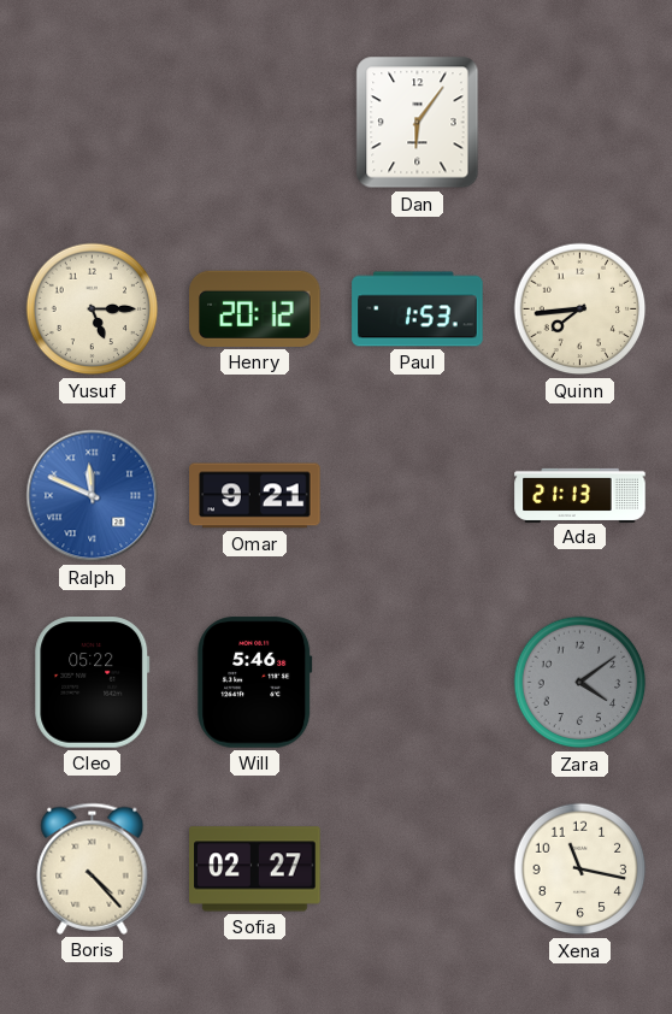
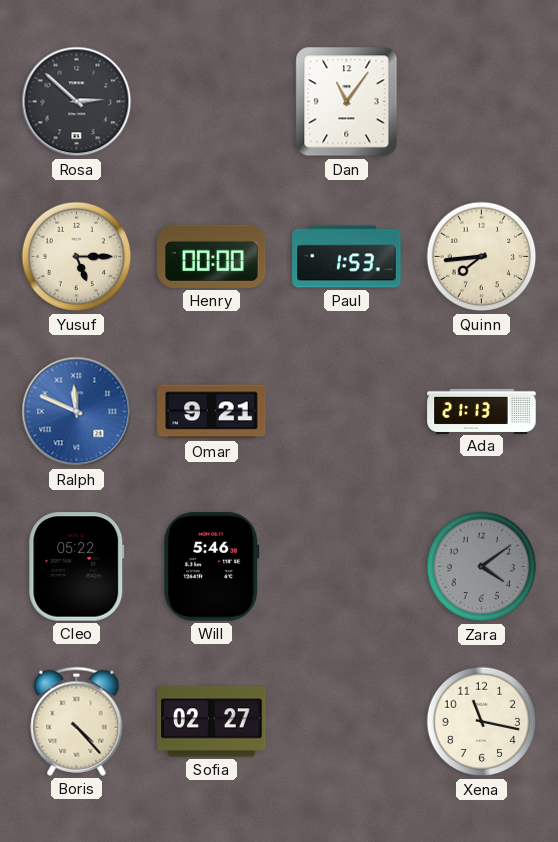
Rosa: none -> 2:52 (77, 102)
Dan: 6:06 -> 11:06 (347, 102)
Henry: 20:12 -> 00:00 (212, 256)
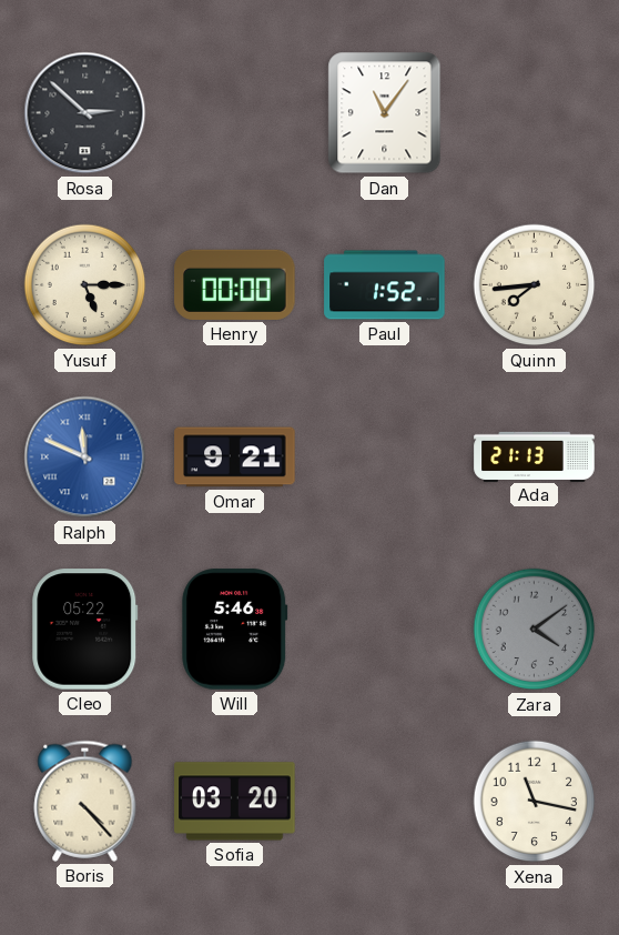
Paul: 1:53 -> 1:52 (385, 285)
Sofia: 02:27 -> 03:20 (235, 802)
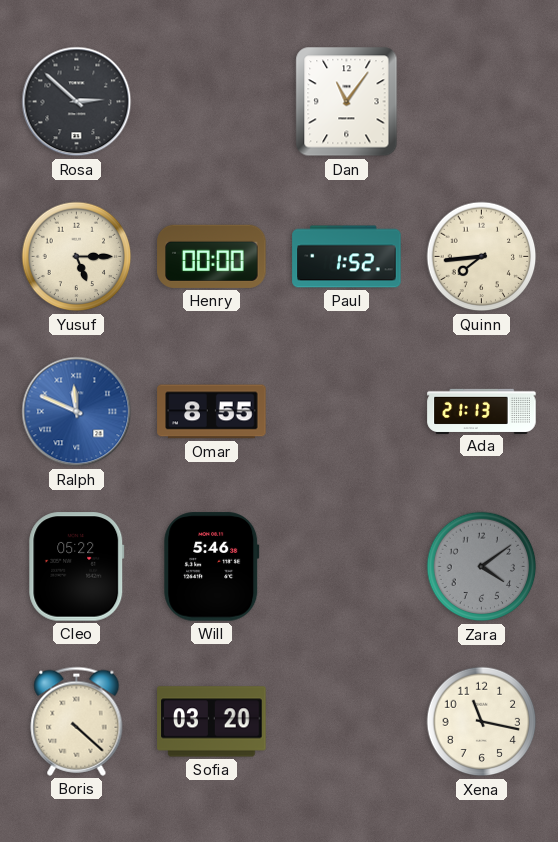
Omar: 9:21 -> 8:55 (212, 412)
Boris: 4:23 -> 4:22 (77, 721)
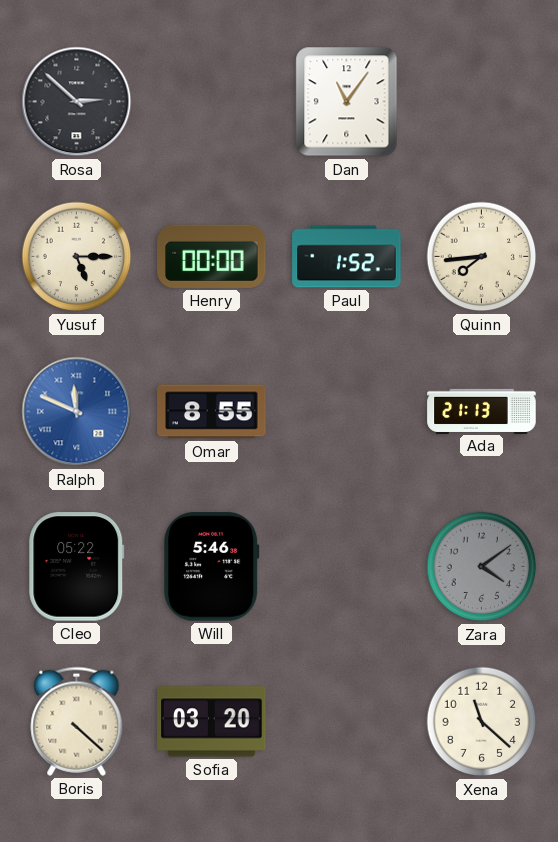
Xena: 11:17 -> 11:22 (482, 722)
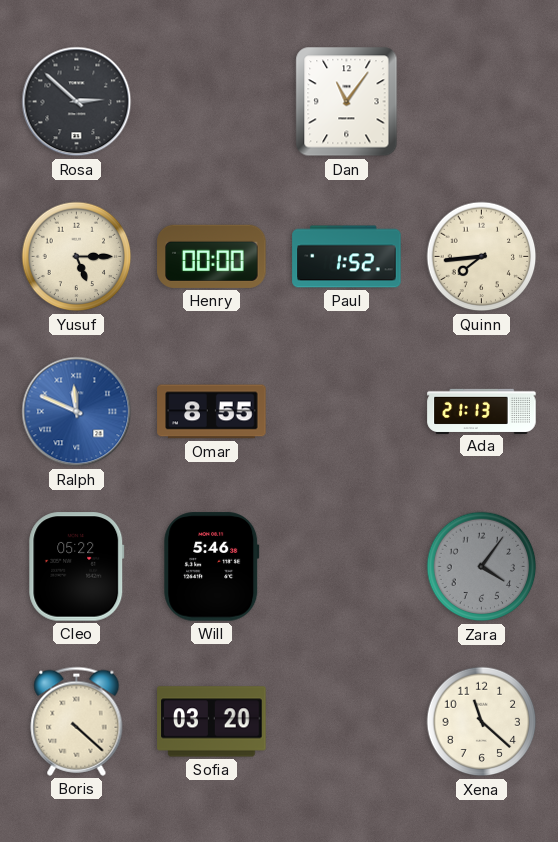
Zara: 4:09 -> 4:06 (482, 567)
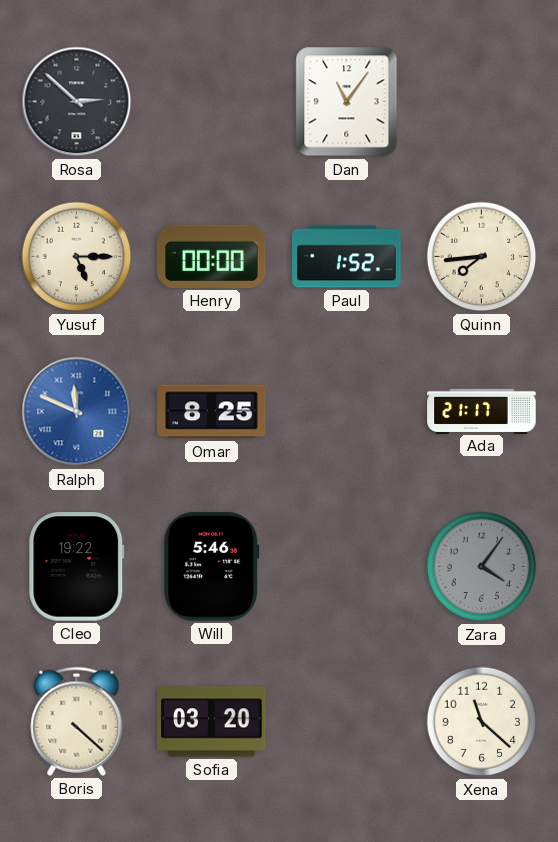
Omar: 8:55 -> 8:25 (212, 412)
Ada: 21:13 -> 21:17 (482, 411)
Cleo: 05:22 -> 19:22 (77, 567)
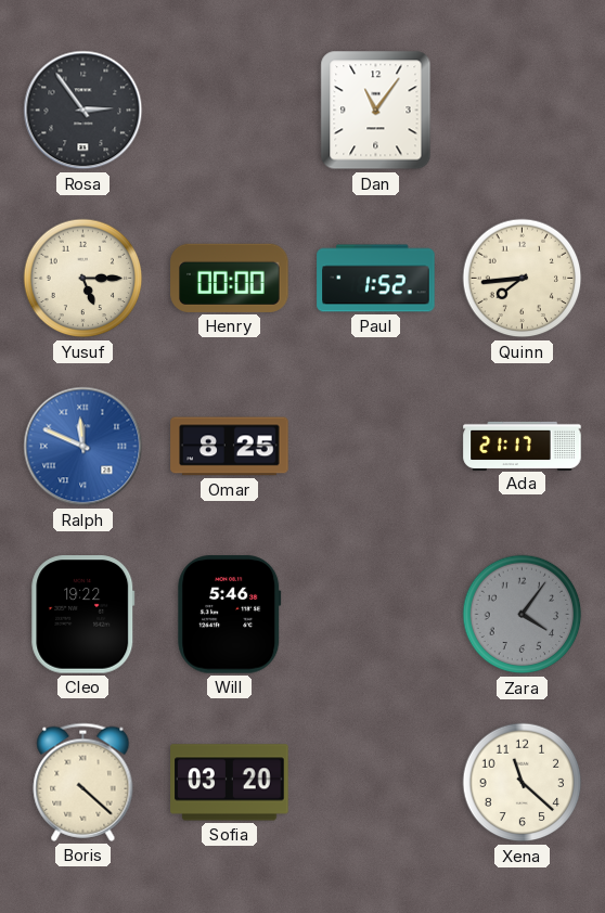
Rosa: 2:52 -> 2:54 (83, 111)
